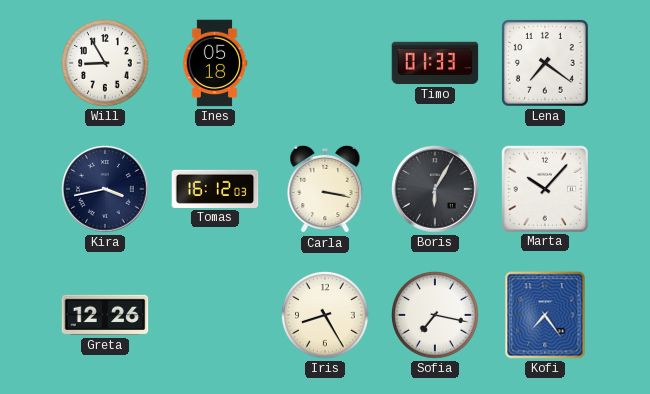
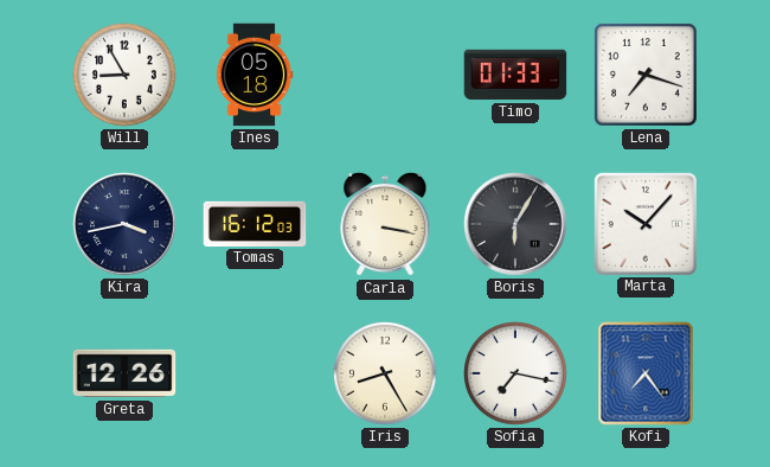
Lena: 7:21 -> 7:18 (646, 75)
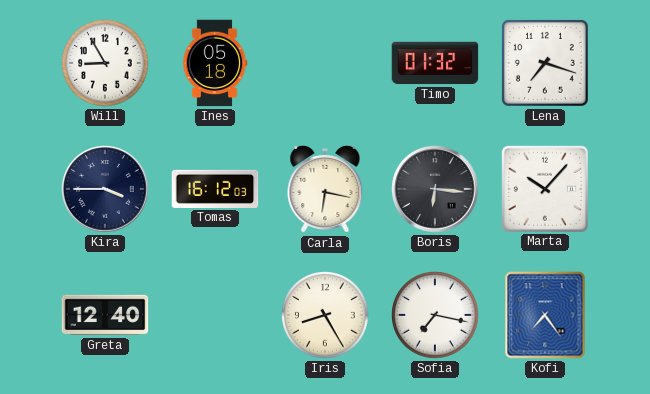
Timo: 01:33 -> 01:32 (435, 63)
Kira: 3:43 -> 3:45 (105, 189)
Carla: 3:17 -> 6:17 (325, 189)
Boris: 6:05 -> 6:16 (435, 189)
Greta: 12:26 -> 12:40 (105, 315)
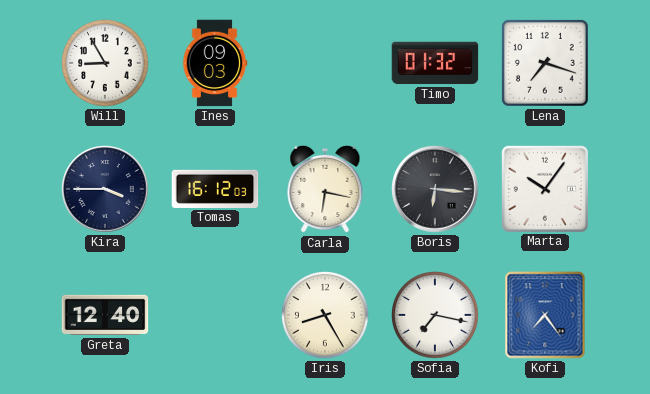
Ines: 05:18 -> 09:03 (215, 63)
Marta: 10:07 -> 10:06 (544, 188)
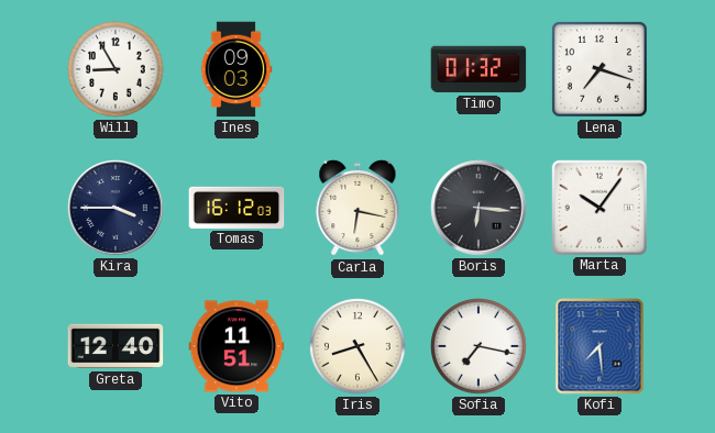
Vito: none -> 11:51 (237, 346)
Kofi: 7:24 -> 7:29 (599, 346)
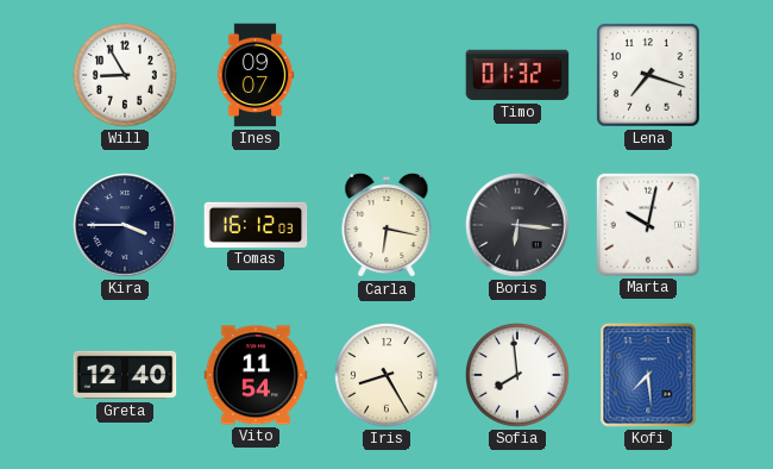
Ines: 09:03 -> 09:07 (256, 75)
Marta: 10:06 -> 10:02 (647, 224)
Vito: 11:51 -> 11:54 (256, 375)
Sofia: 7:17 -> 7:59 (517, 375)
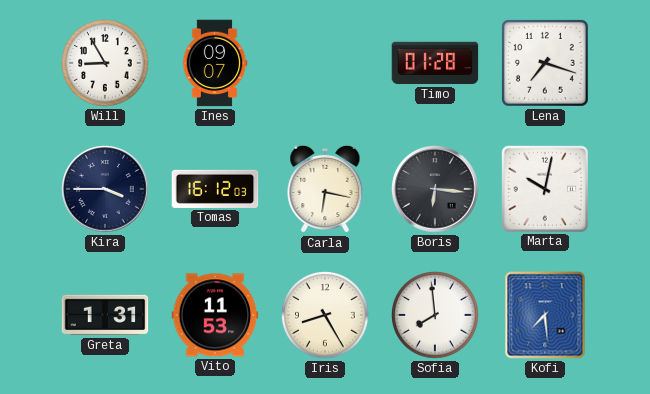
Timo: 01:32 -> 01:28 (435, 63)
Greta: 12:40 -> 1:31 (105, 315)
Vito: 11:54 -> 11:53 (215, 315)
